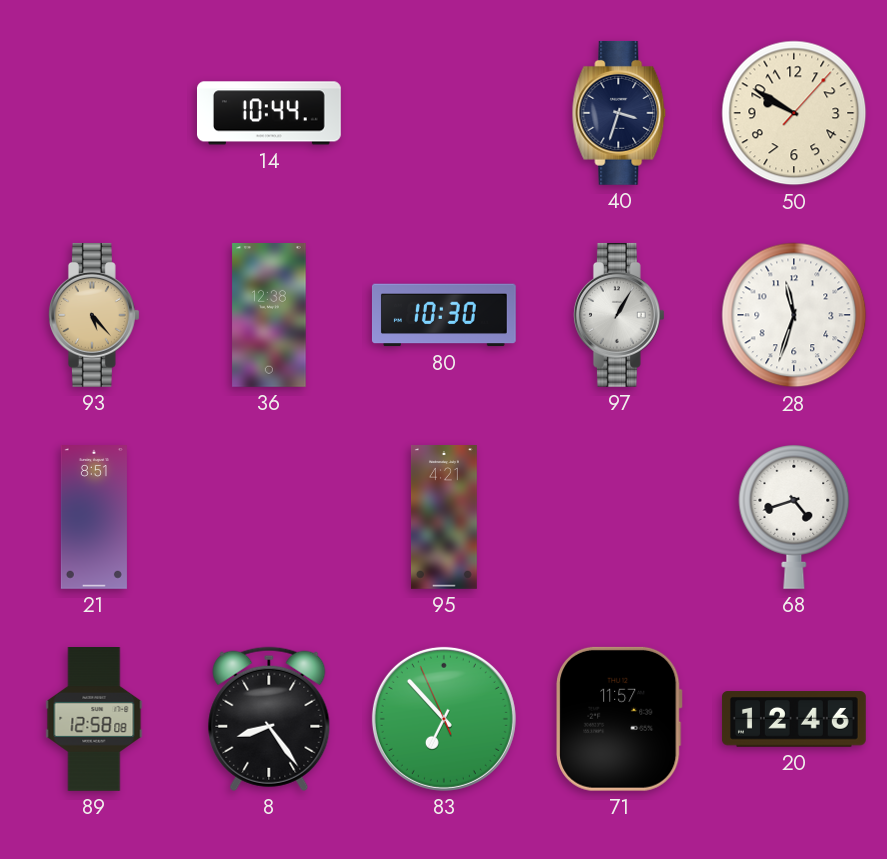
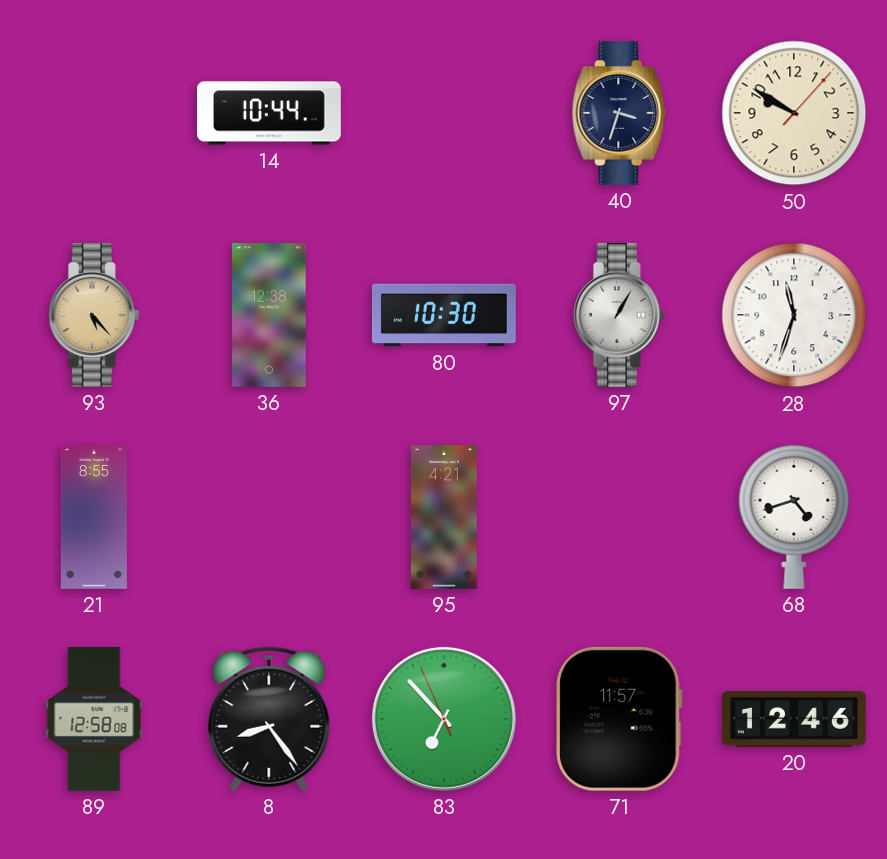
21: 8:51 -> 8:55 (94, 518)
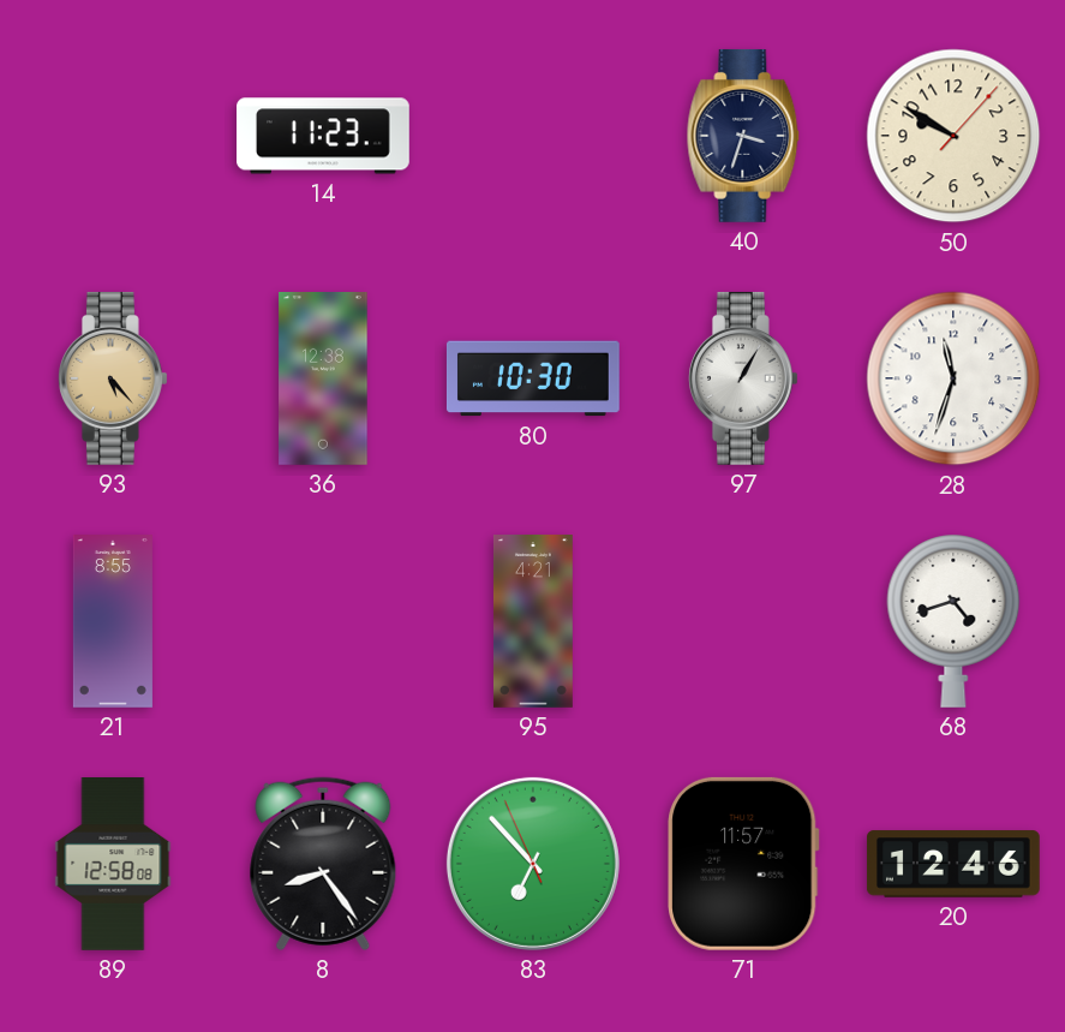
14: 10:44 -> 11:23 (324, 136)
